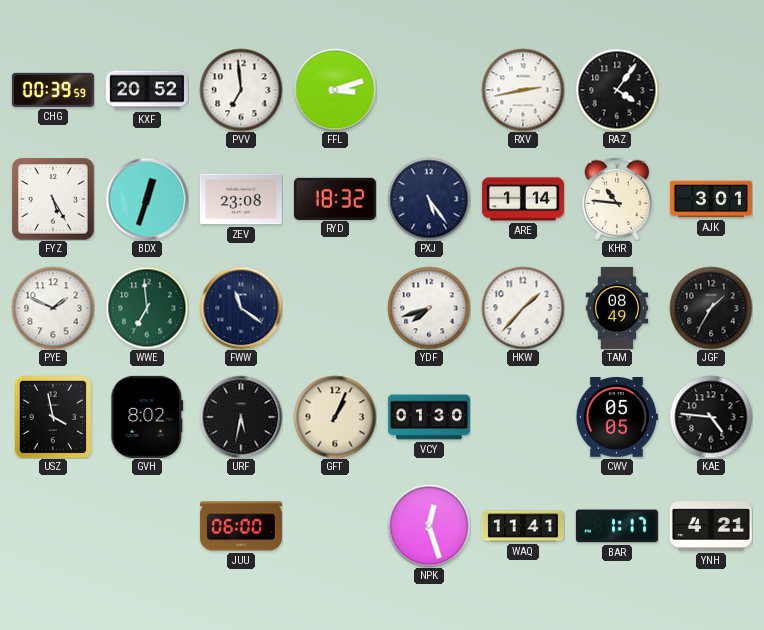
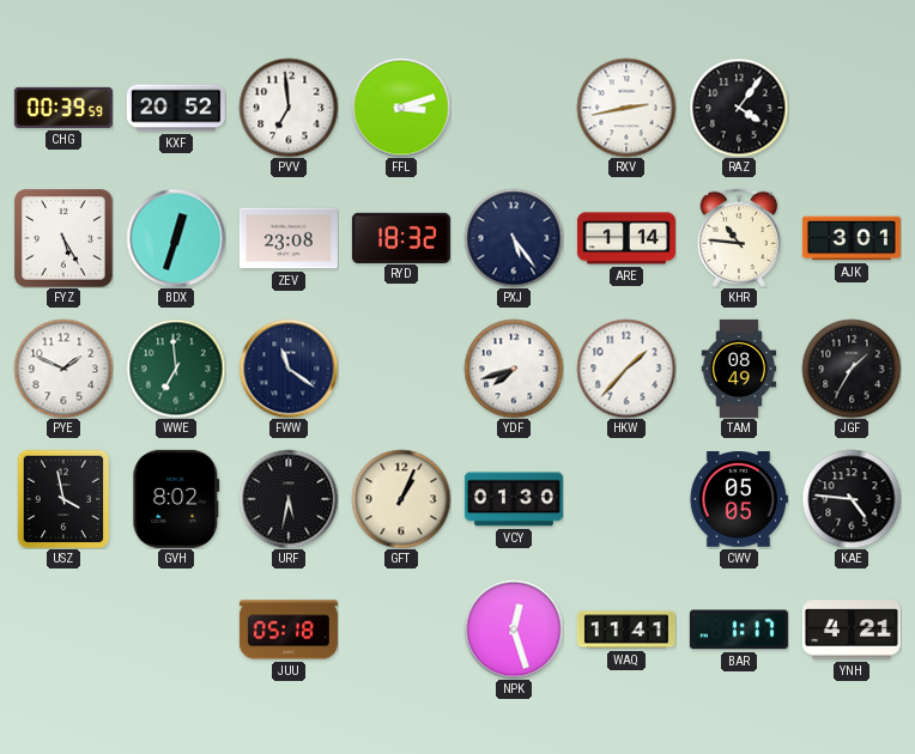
JUU: 06:00 -> 05:18 (289, 630)
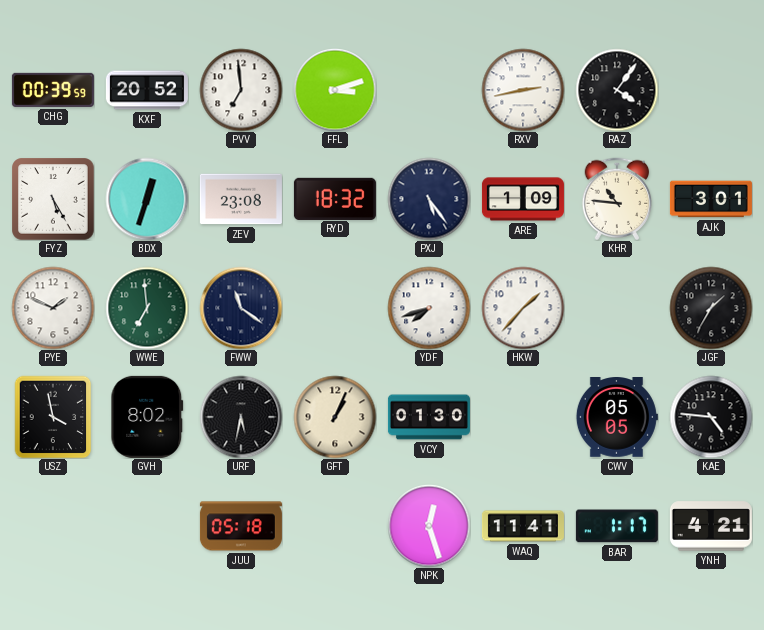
ARE: 1:14 -> 1:09 (523, 199)
TAM: 08:49 -> none (739, 369)
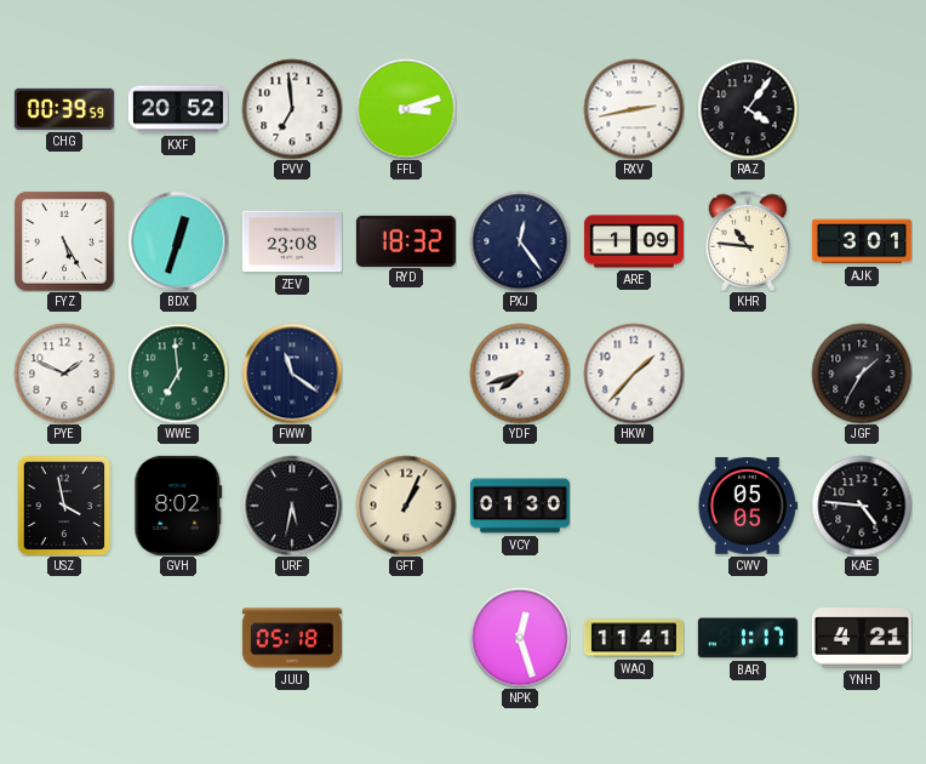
PXJ: 5:24 -> 12:24 (520, 241)
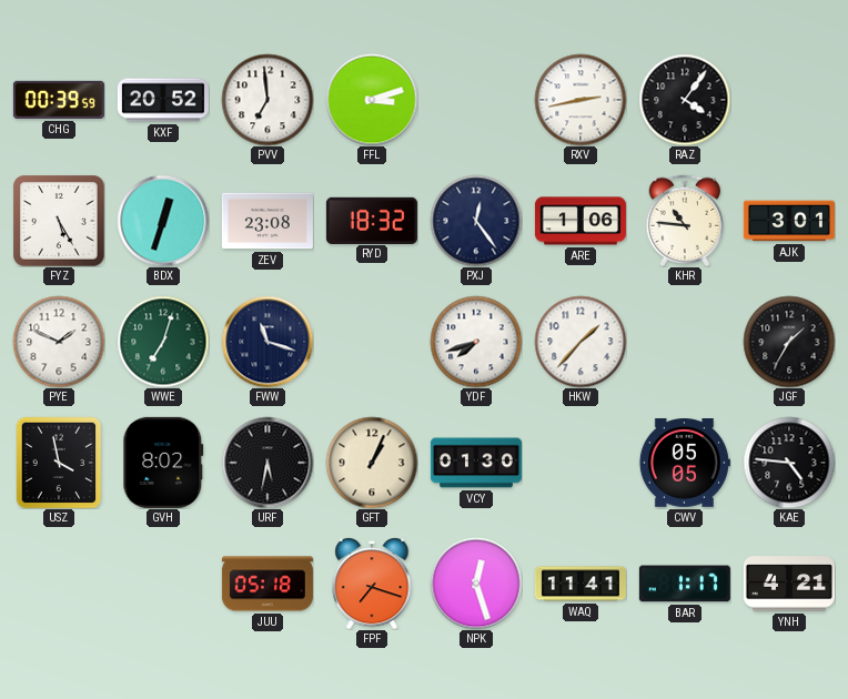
ARE: 1:09 -> 1:06 (581, 221)
WWE: 6:59 -> 7:03 (163, 342)
FWW: 11:21 -> 11:18 (267, 342)
FPF: none -> 7:18 (372, 584)
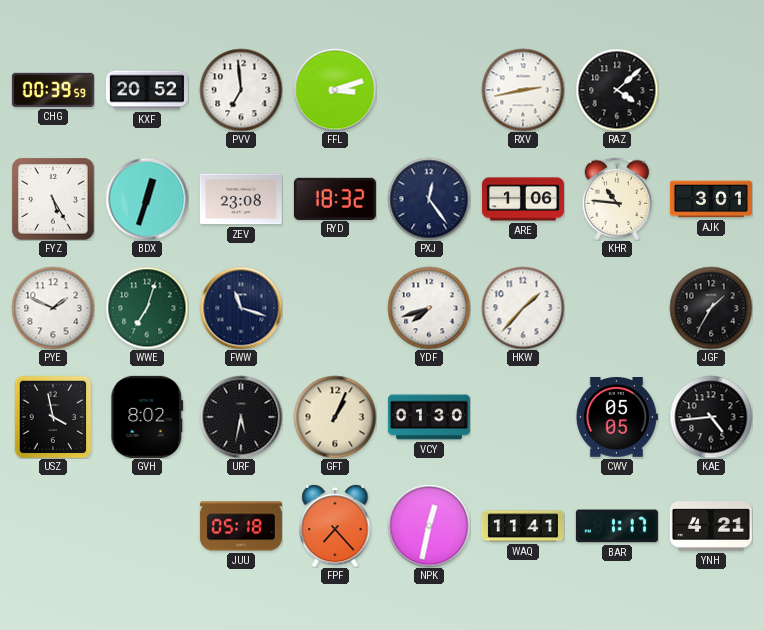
RAZ: 4:06 -> 4:08 (617, 90)
KAE: 4:46 -> 4:44 (711, 417)
FPF: 7:18 -> 7:23 (335, 526)
NPK: 12:27 -> 12:32 (429, 526)
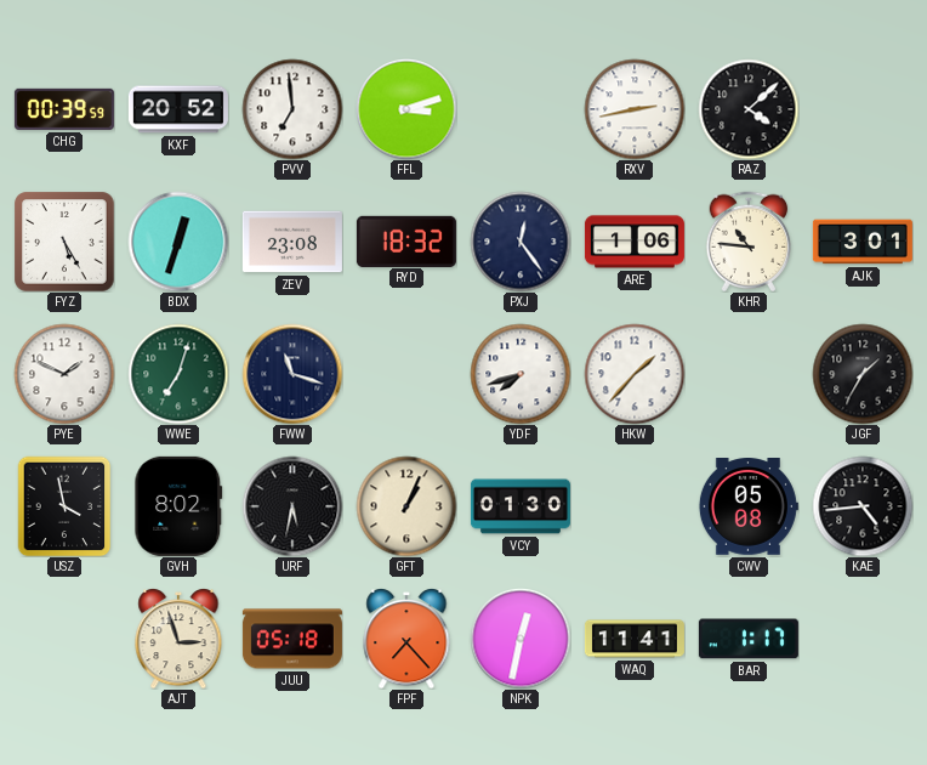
CWV: 05:05 -> 05:08 (749, 508)
AJT: none -> 2:57 (178, 639)
YNH: 4:21 -> none (711, 526)
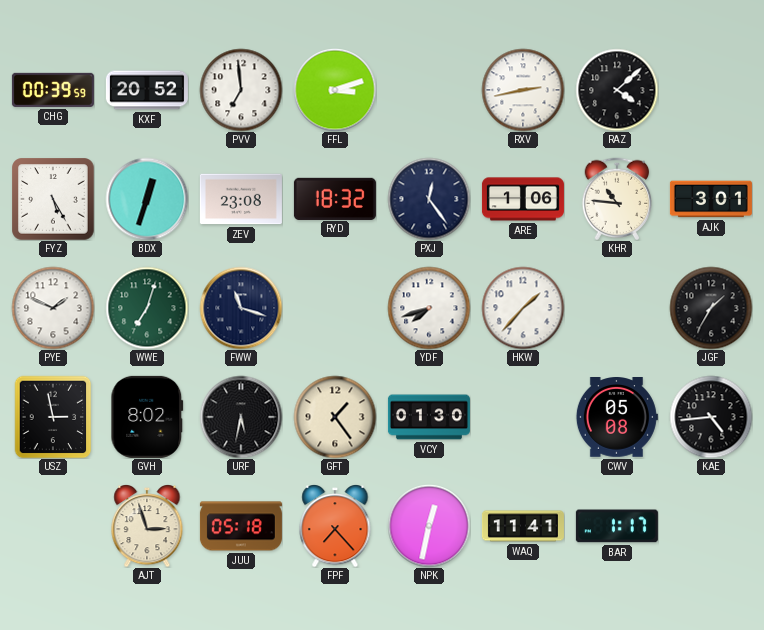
USZ: 3:58 -> 2:58 (53, 417)
GFT: 1:04 -> 1:24 (335, 417)
